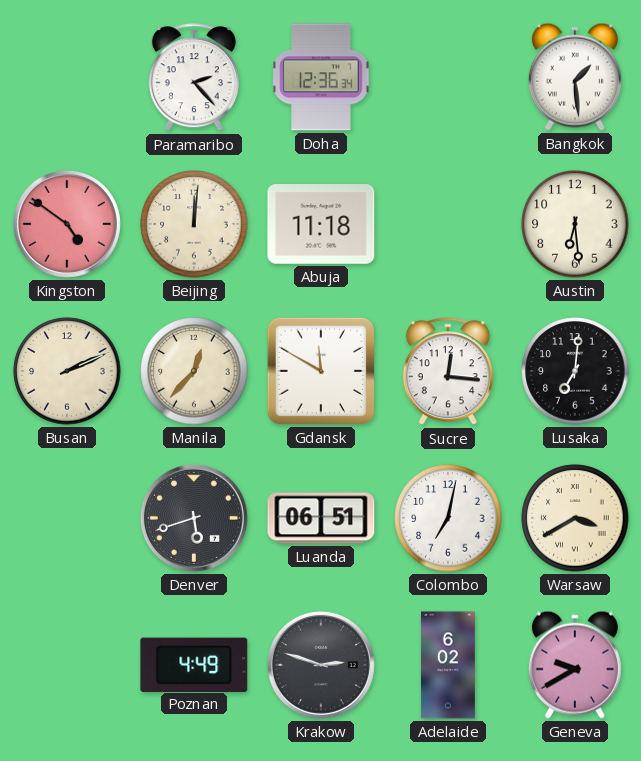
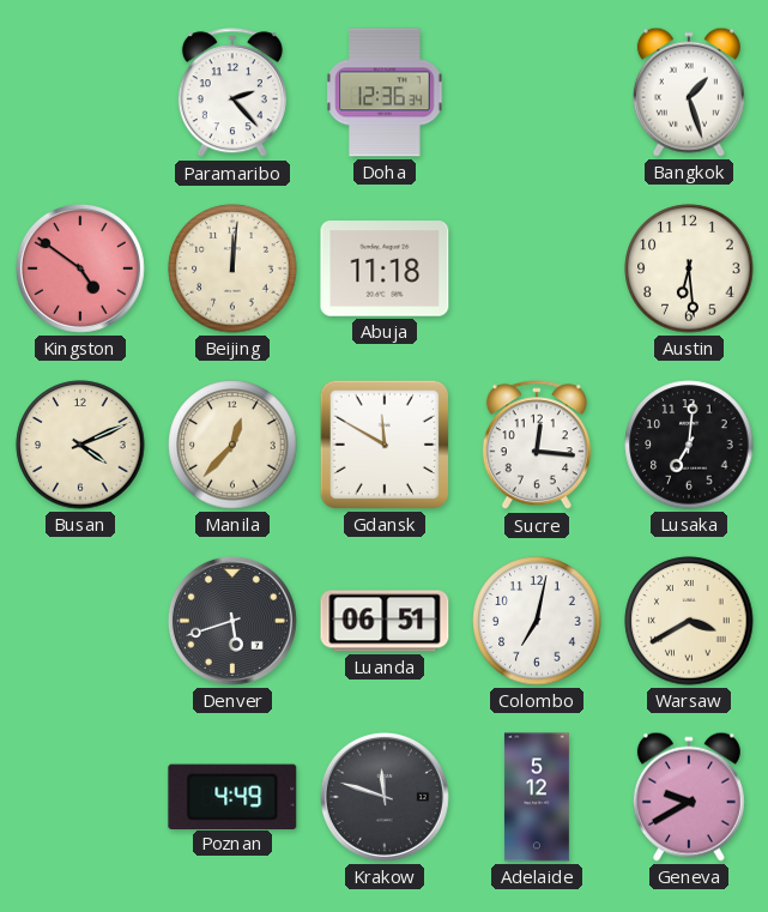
Bangkok: 1:29 -> 1:27 (689, 92)
Busan: 2:11 -> 4:11 (80, 445)
Krakow: 2:48 -> 11:48 (385, 797)
Adelaide: 6:02 -> 5:12 (537, 797)
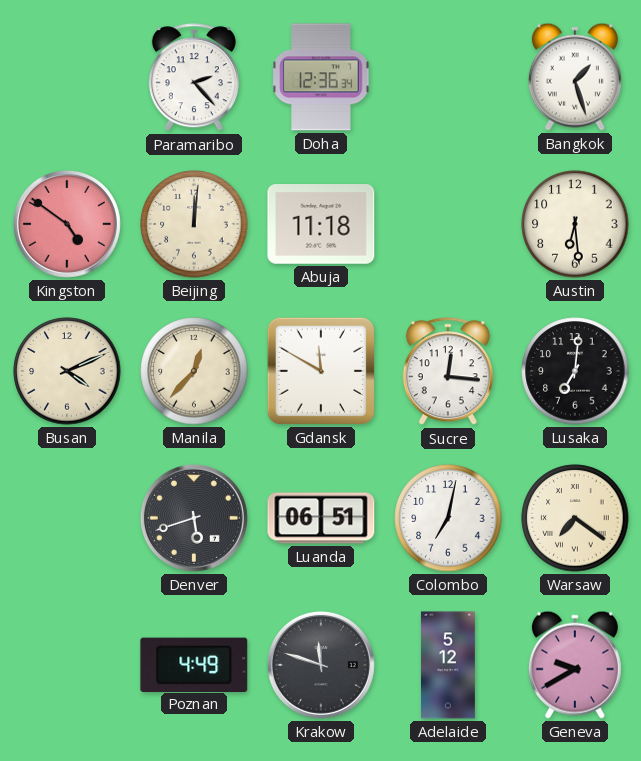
Warsaw: 3:40 -> 7:21 (575, 518)
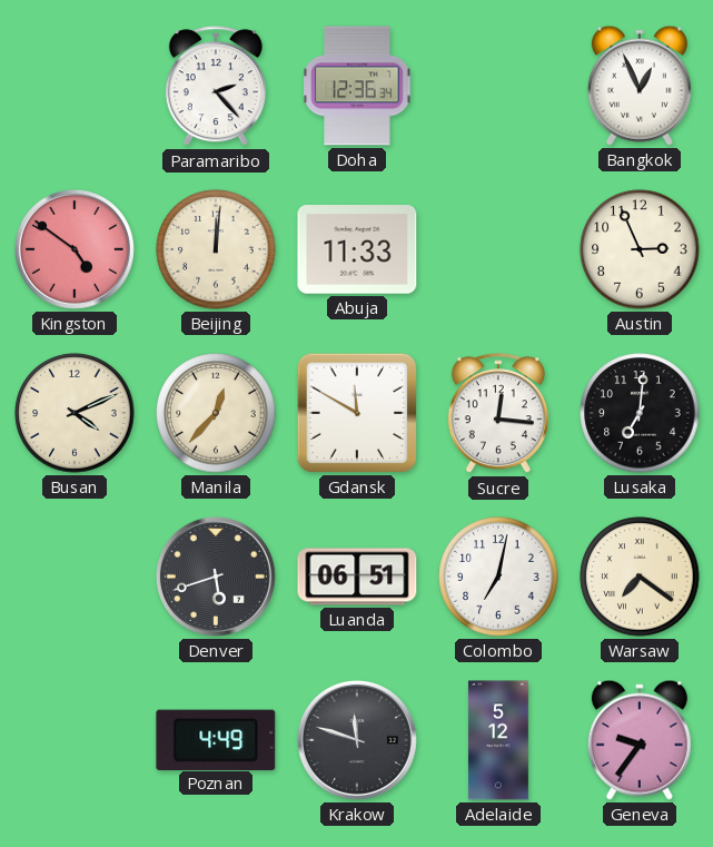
Bangkok: 1:27 -> 12:56 (640, 86)
Abuja: 11:18 -> 11:33 (357, 249)
Austin: 6:29 -> 2:56 (640, 249)
Geneva: 9:40 -> 9:36 (640, 740)
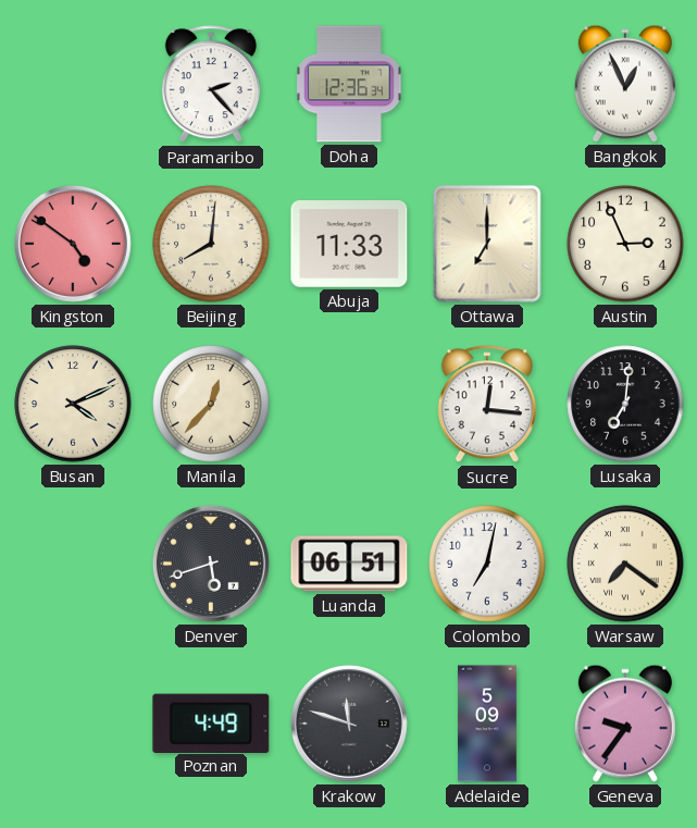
Beijing: 12:01 -> 8:01 (211, 244)
Ottawa: none -> 7:00 (487, 244)
Gdansk: 11:50 -> none (357, 413)
Adelaide: 5:12 -> 5:09 (487, 724)
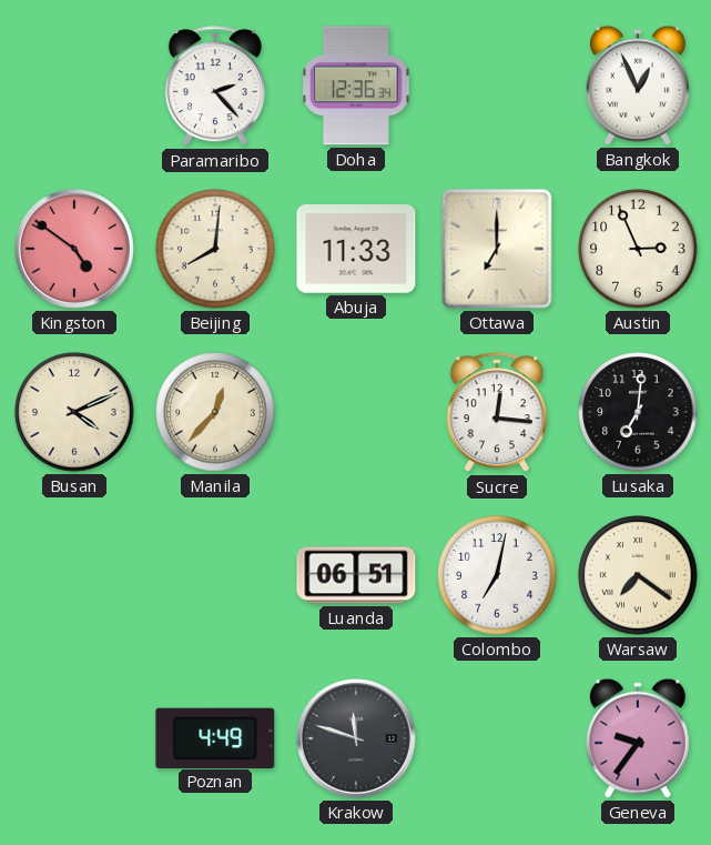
Denver: 5:42 -> none (211, 564)
Adelaide: 5:09 -> none (487, 724)
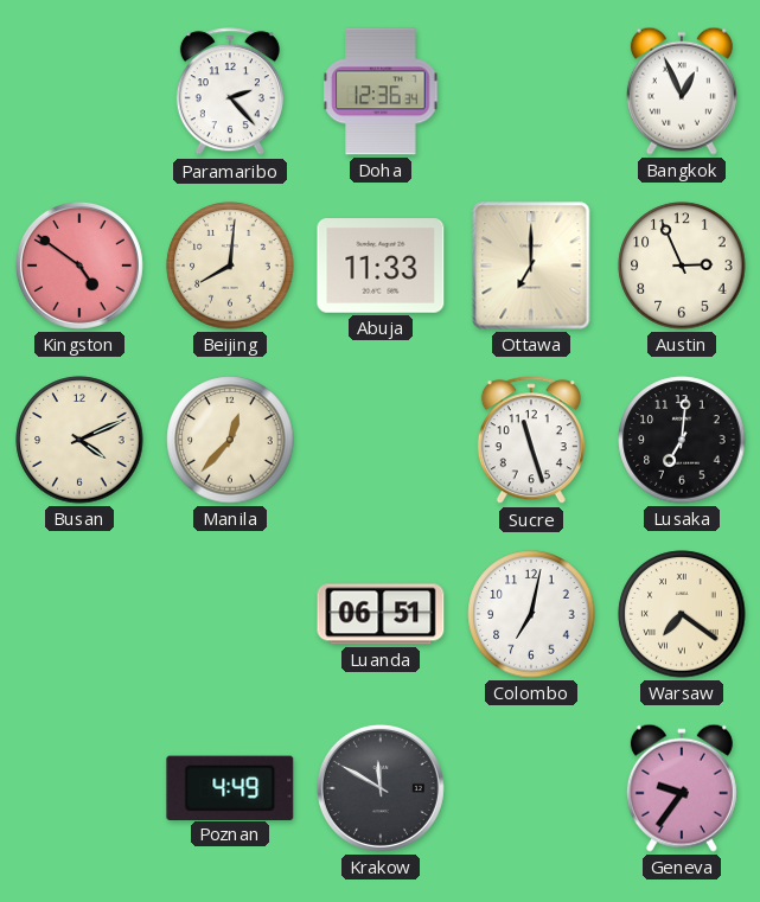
Sucre: 12:16 -> 11:27 (531, 441)
Krakow: 11:48 -> 11:50 (381, 788)
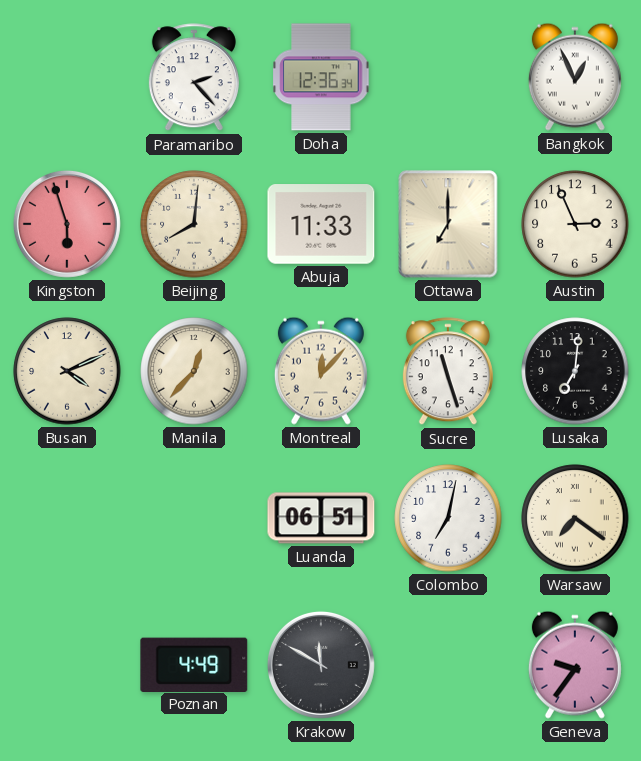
Kingston: 4:51 -> 5:57 (67, 224)
Montreal: none -> 12:07 (321, 371)
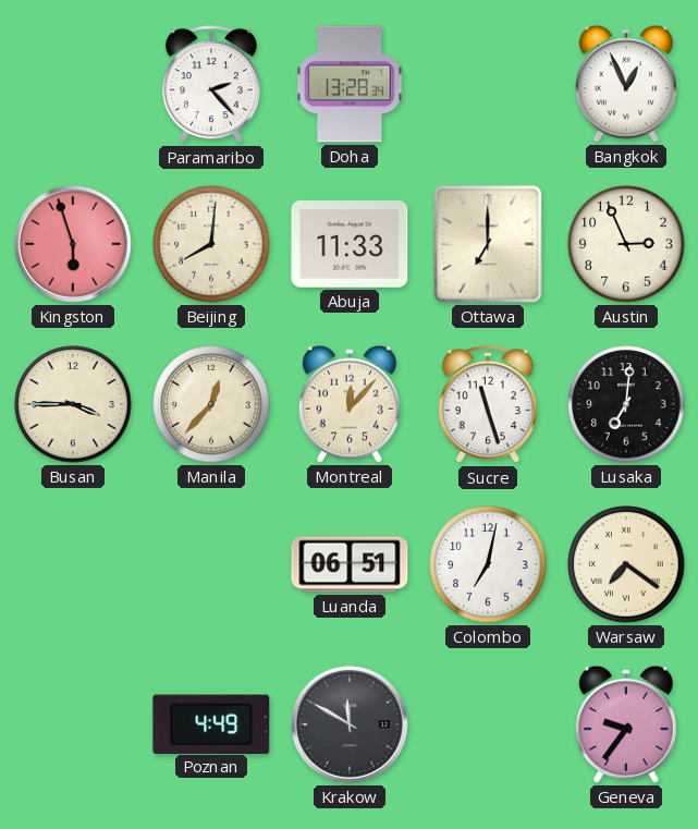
Doha: 12:36 -> 13:28 (350, 84)
Busan: 4:11 -> 3:45 (73, 404)
